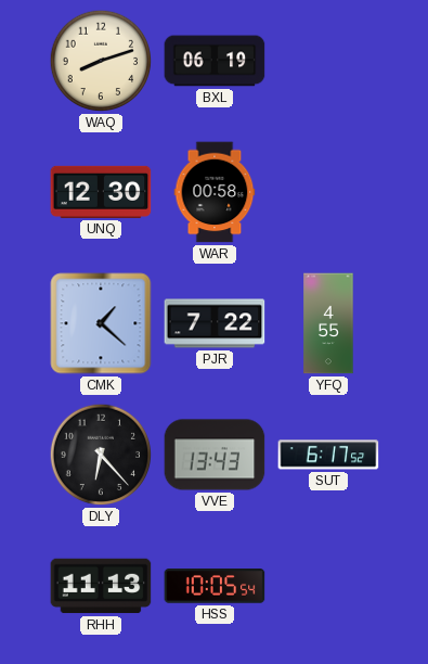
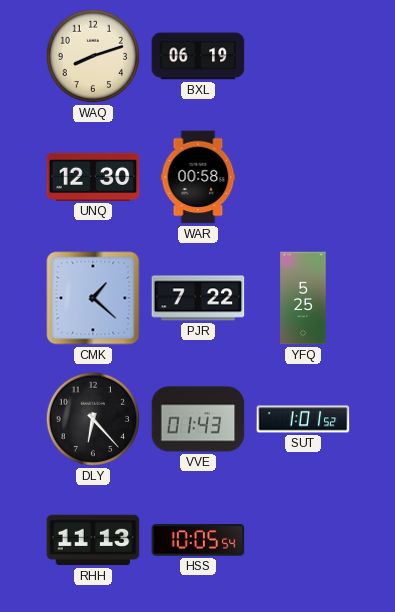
YFQ: 4:55 -> 5:25 (303, 298)
VVE: 13:43 -> 01:43 (198, 419)
SUT: 6:17 -> 1:01 (303, 419)
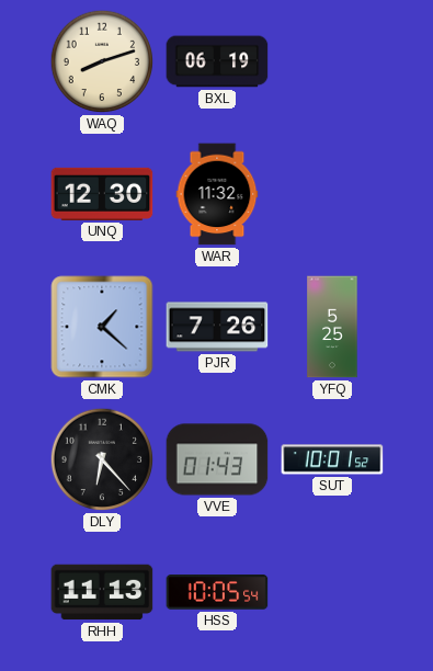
WAR: 00:58 -> 11:32 (217, 194)
PJR: 7:22 -> 7:26 (217, 327)
SUT: 1:01 -> 10:01 (332, 459)
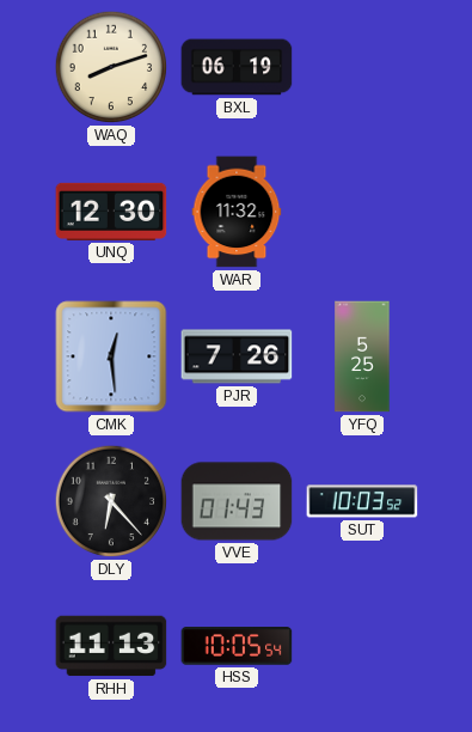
CMK: 1:22 -> 12:29 (111, 356)
SUT: 10:01 -> 10:03 (362, 501)
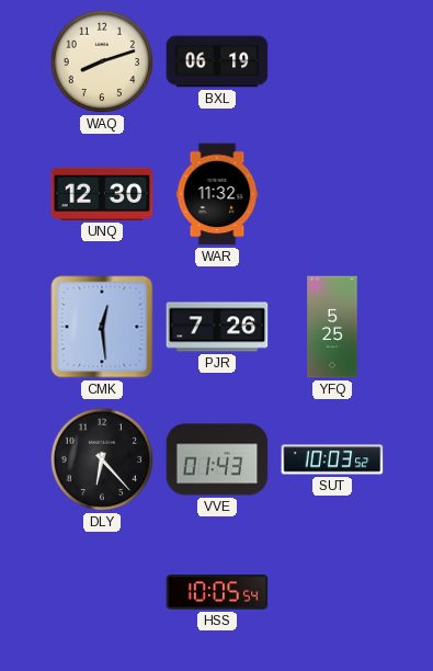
RHH: 11:13 -> none (111, 646)
